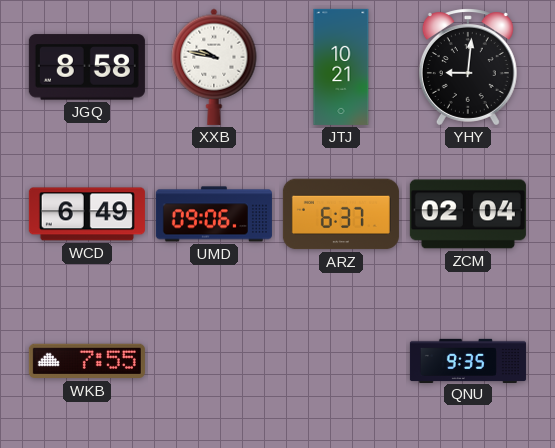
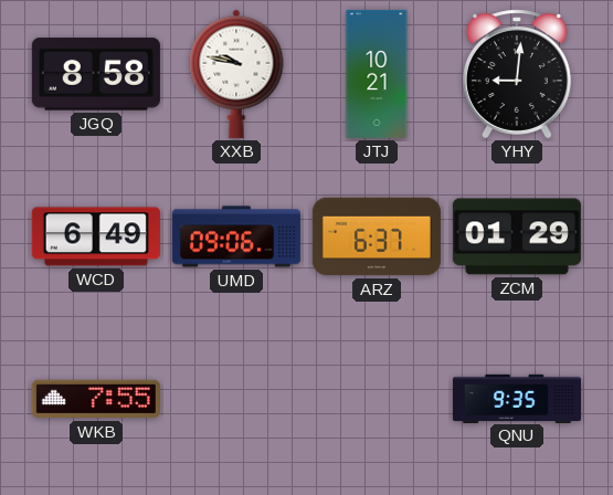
ZCM: 02:04 -> 01:29 (517, 236)
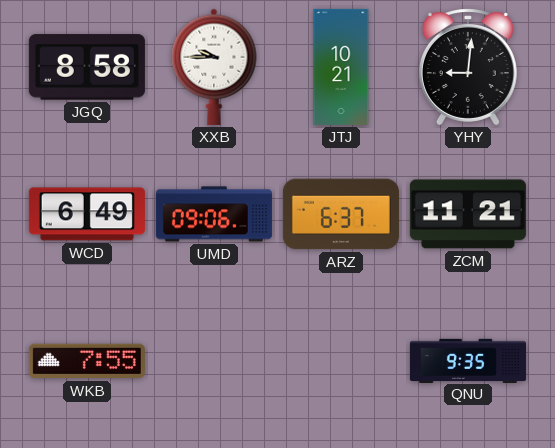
XXB: 9:47 -> 9:45 (214, 67)
ZCM: 01:29 -> 11:21 (468, 214)
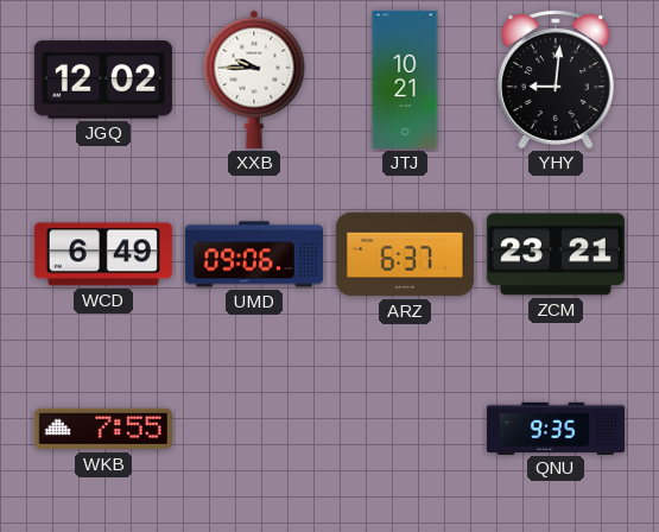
JGQ: 8:58 -> 12:02 (103, 80)
ZCM: 11:21 -> 23:21 (556, 254)
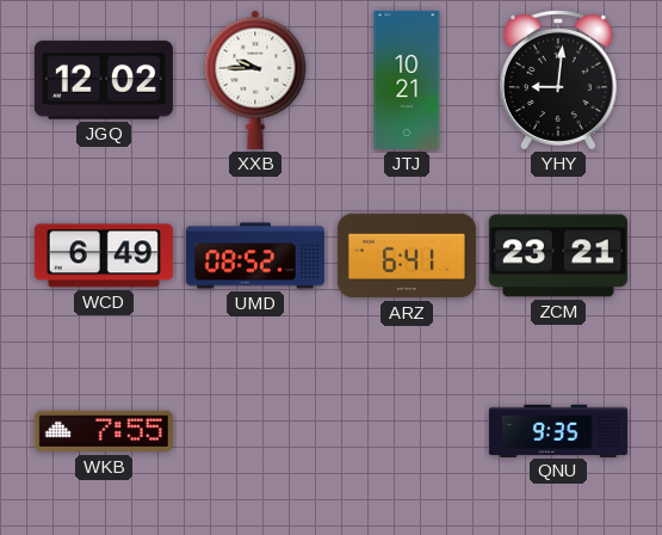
UMD: 09:06 -> 08:52 (255, 256)
ARZ: 6:37 -> 6:41 (407, 256)
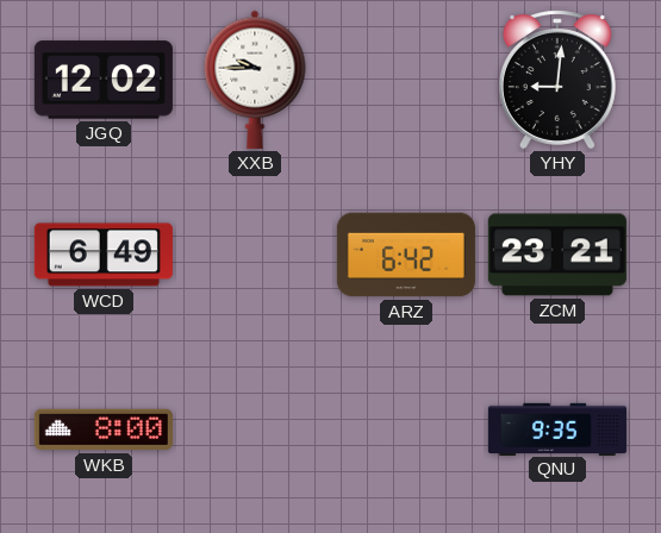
JTJ: 10:21 -> none (407, 80)
UMD: 08:52 -> none (255, 256)
ARZ: 6:41 -> 6:42 (406, 255)
WKB: 7:55 -> 8:00 (104, 429)
